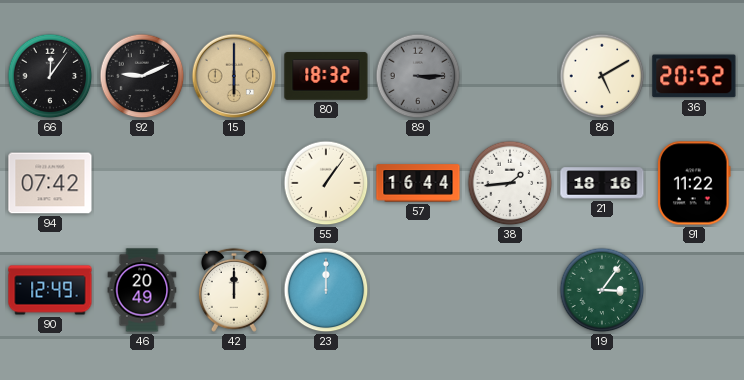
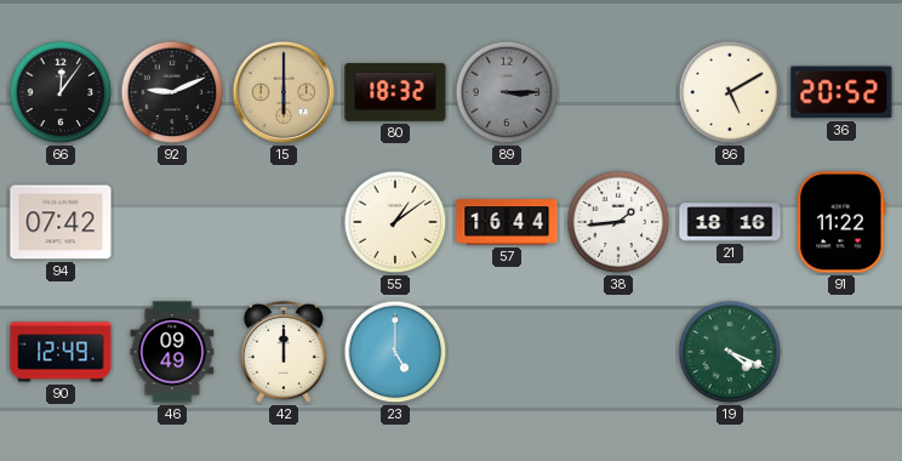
55: 1:06 -> 1:09 (395, 222)
46: 20:49 -> 09:49 (172, 352)
23: 12:00 -> 5:00 (395, 352)
19: 3:06 -> 4:19 (730, 352)
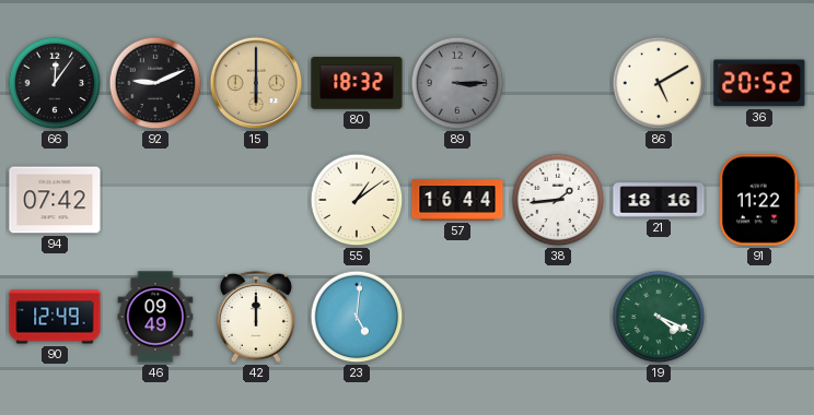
23: 5:00 -> 5:01 (357, 317)
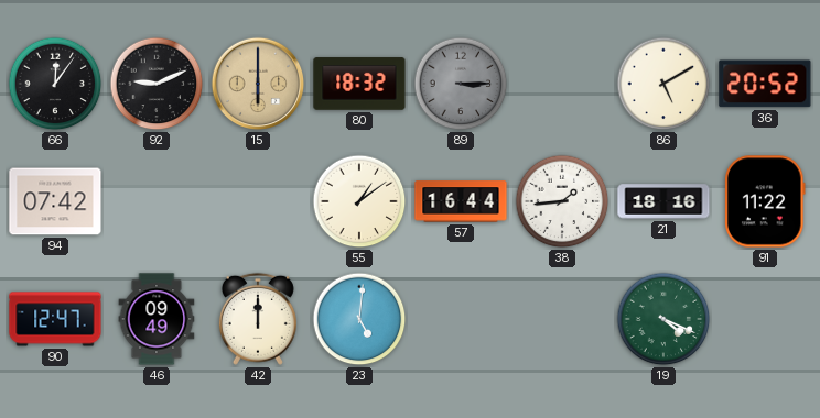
90: 12:49 -> 12:47 (55, 319)
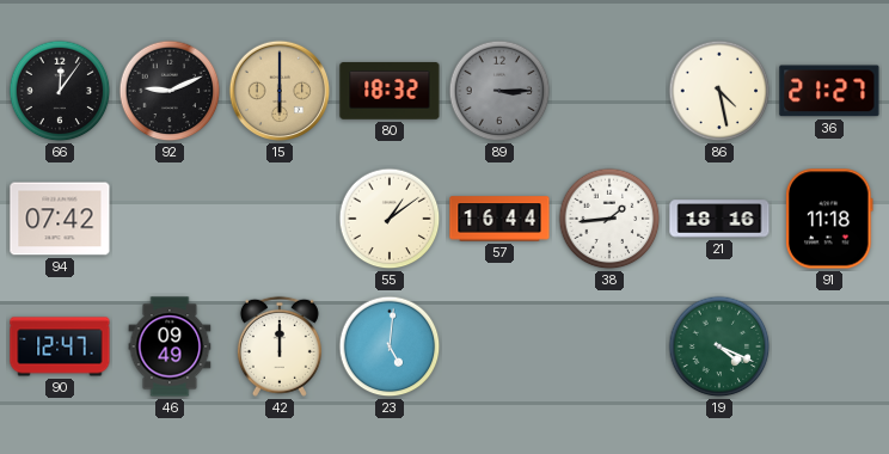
86: 5:10 -> 4:28 (719, 91)
36: 20:52 -> 21:27 (829, 91)
91: 11:22 -> 11:18 (829, 219)
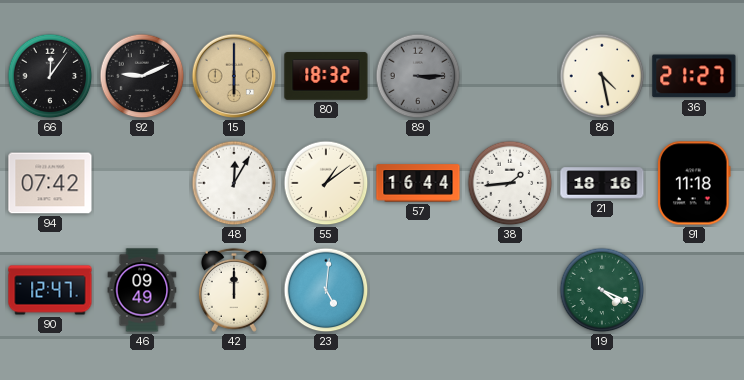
48: none -> 12:05 (234, 183)
